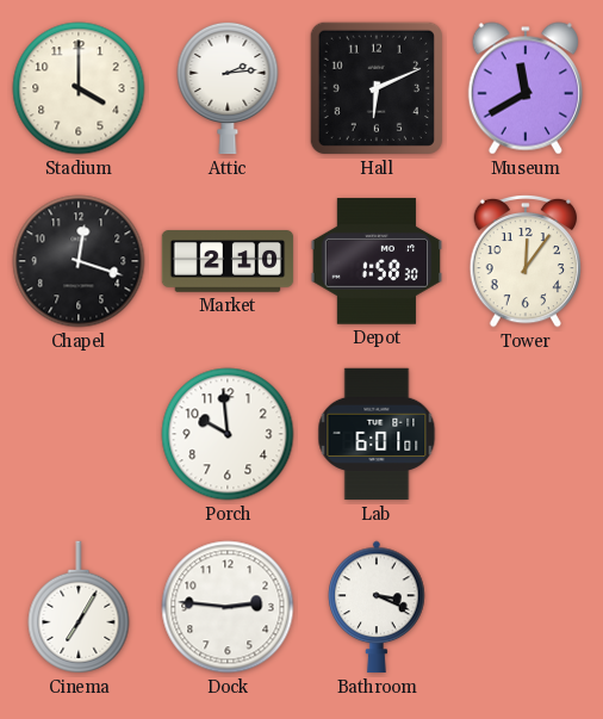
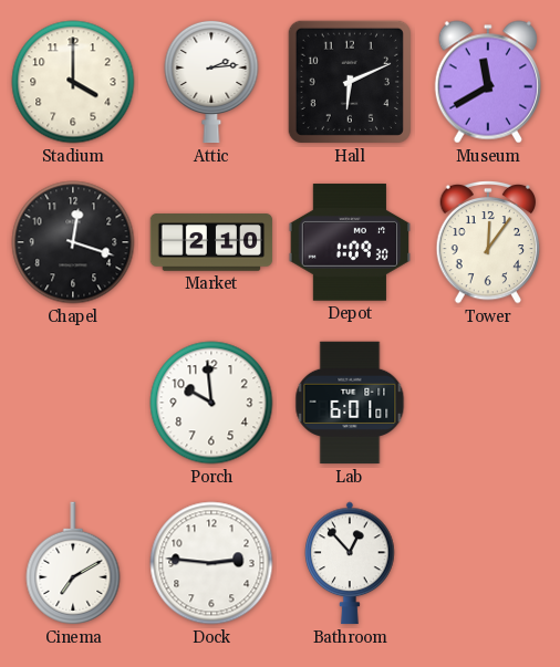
Depot: 1:58 -> 1:09 (350, 242)
Cinema: 7:05 -> 7:10 (73, 563)
Bathroom: 3:19 -> 12:53 (350, 563)
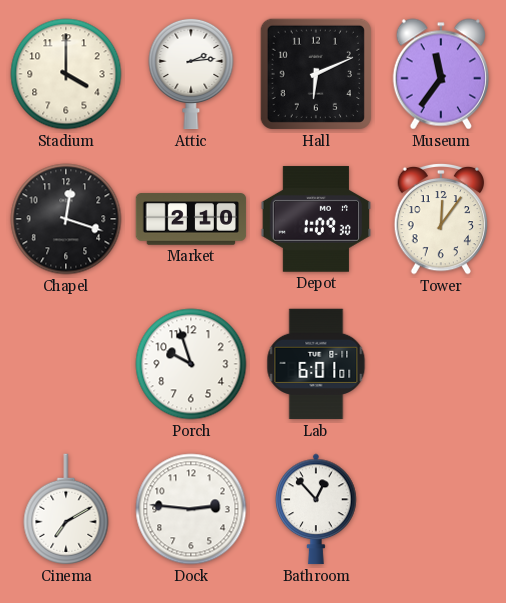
Museum: 11:40 -> 11:36 (440, 74)
Porch: 9:59 -> 9:57 (191, 364)
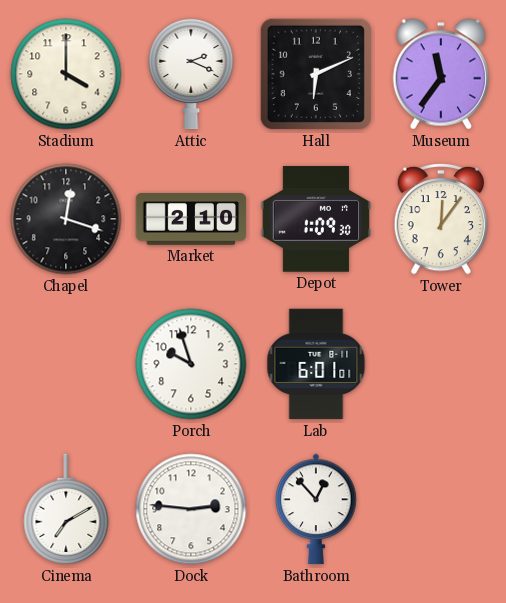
Attic: 2:14 -> 2:19 (191, 74)
